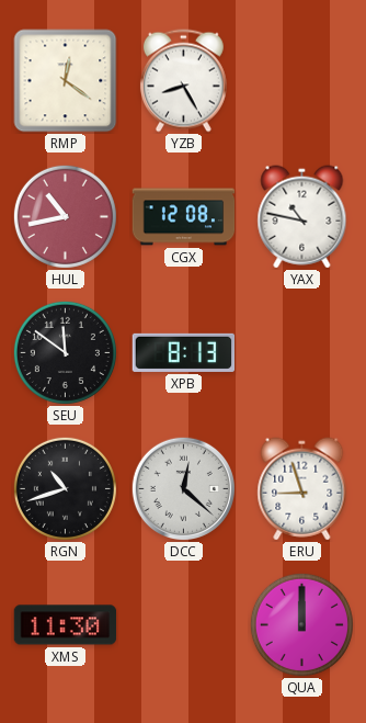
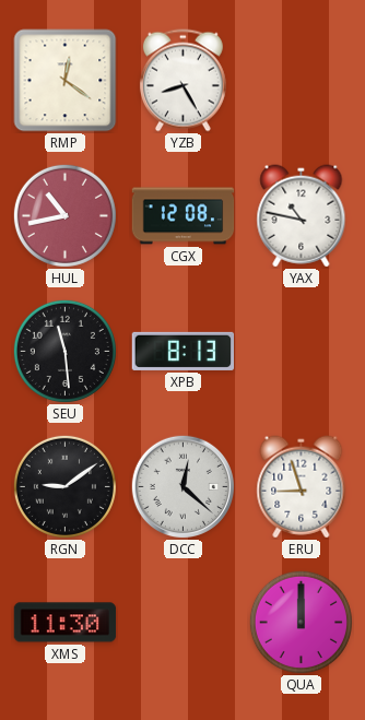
SEU: 11:51 -> 11:29 (64, 351)
RGN: 10:42 -> 9:09 (64, 486)
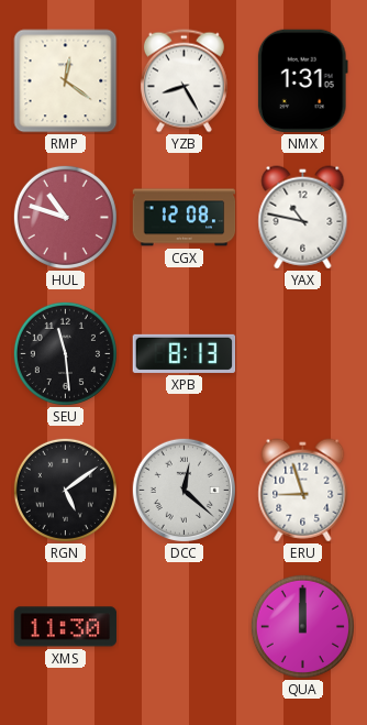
NMX: none -> 1:31 (302, 81)
HUL: 10:43 -> 10:48 (65, 217)
RGN: 9:09 -> 5:09 (65, 490)
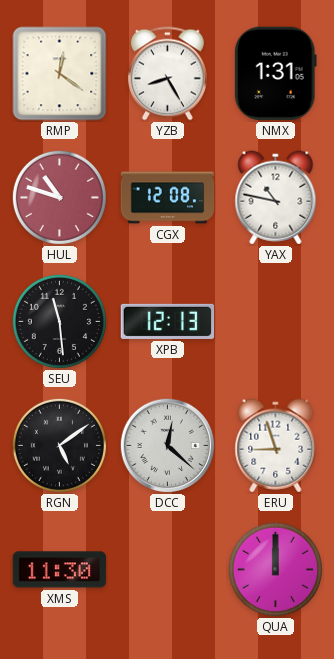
XPB: 8:13 -> 12:13 (168, 321)
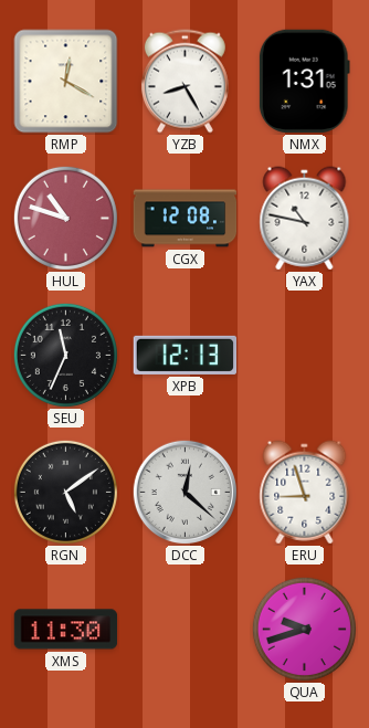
RMP: 12:21 -> 12:20 (66, 82)
SEU: 11:29 -> 11:34 (65, 355)
QUA: 12:00 -> 9:42 (304, 629)
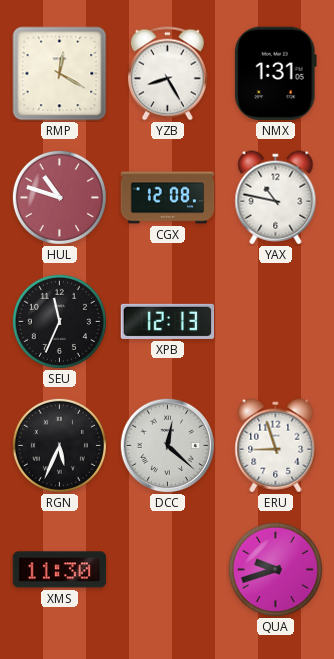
RGN: 5:09 -> 5:34 (59, 445)
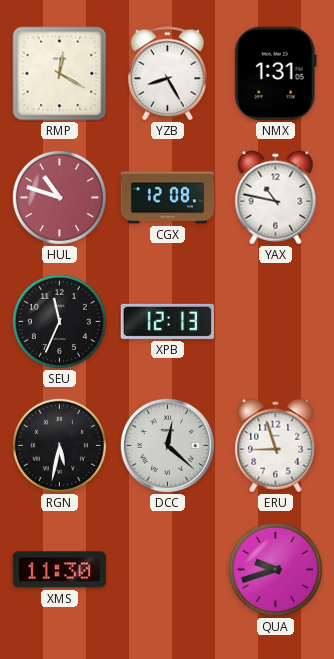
RGN: 5:34 -> 5:32 (59, 445)
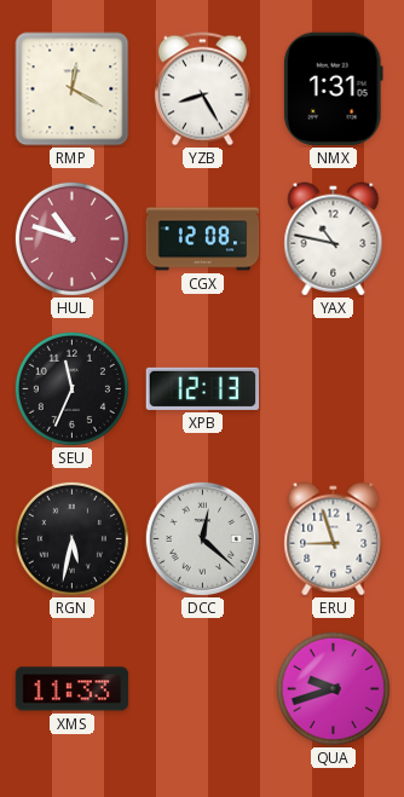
XMS: 11:30 -> 11:33 (73, 689)
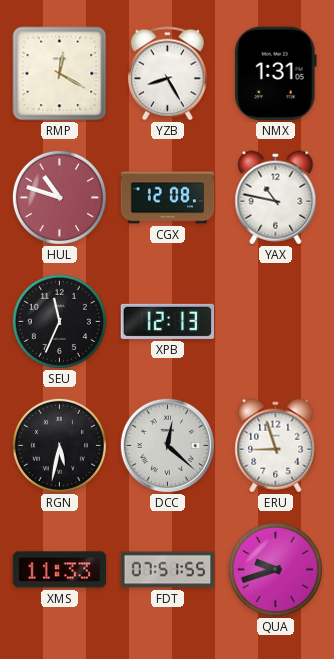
FDT: none -> 07:51 (168, 570)
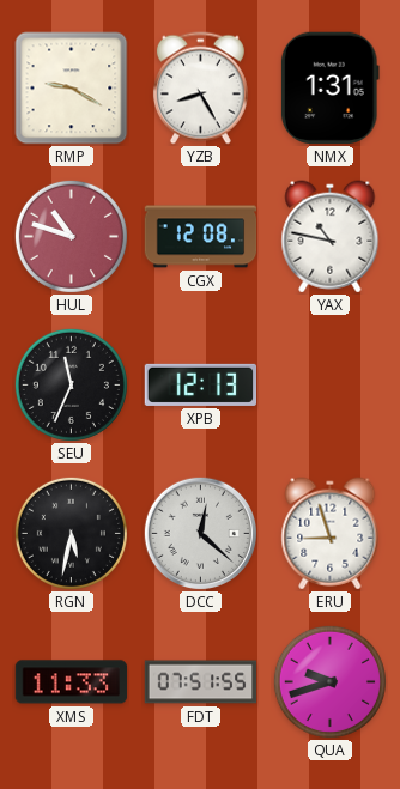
RMP: 12:20 -> 9:20 (72, 89)
